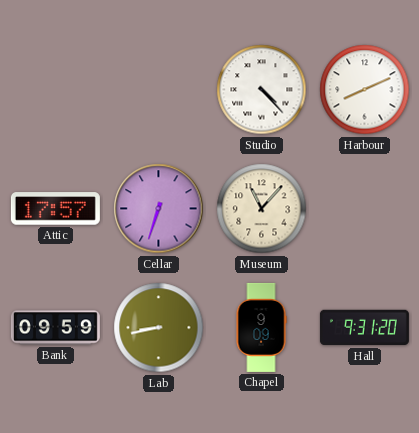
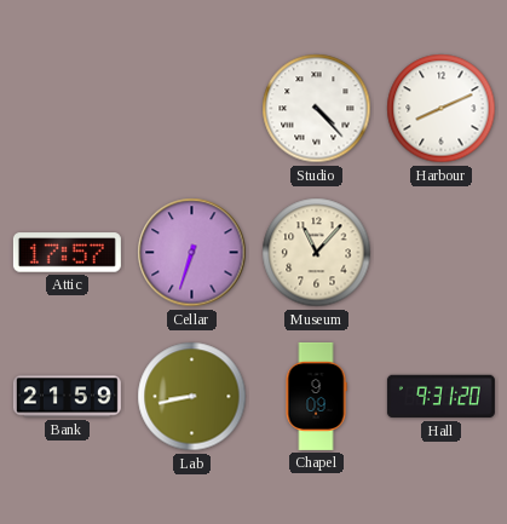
Bank: 09:59 -> 21:59 (67, 397)
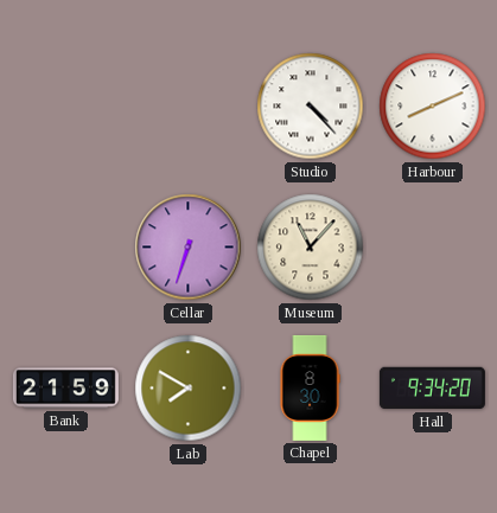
Attic: 17:57 -> none (67, 253)
Lab: 8:43 -> 7:50 (189, 389)
Chapel: 9:09 -> 8:30 (310, 387)
Hall: 9:31 -> 9:34 (432, 389)
